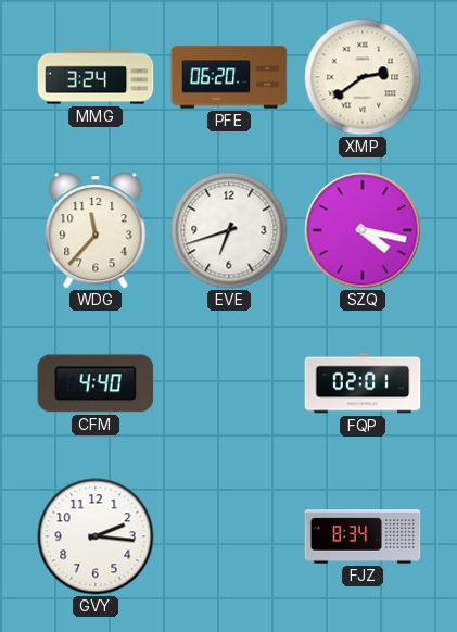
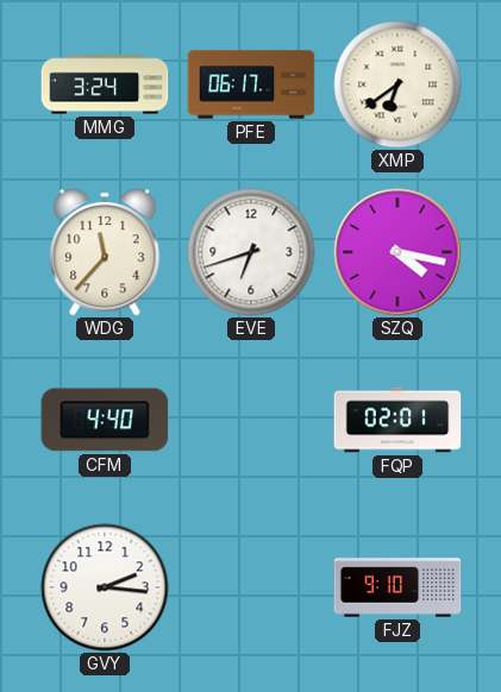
PFE: 06:20 -> 06:17 (251, 84)
XMP: 2:39 -> 6:39 (397, 84)
FJZ: 8:34 -> 9:10 (397, 587)
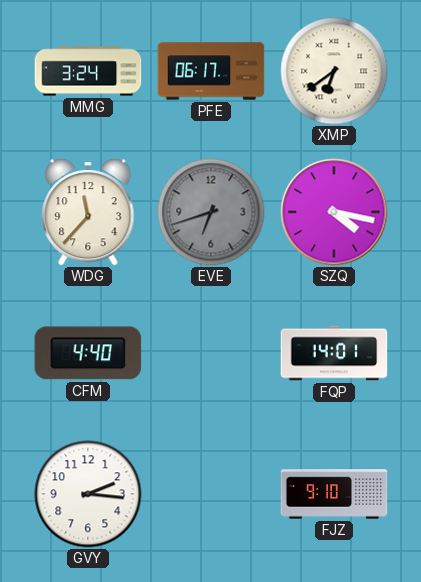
EVE dial: white -> grey (211, 212)
FQP: 02:01 -> 14:01 (334, 353)
